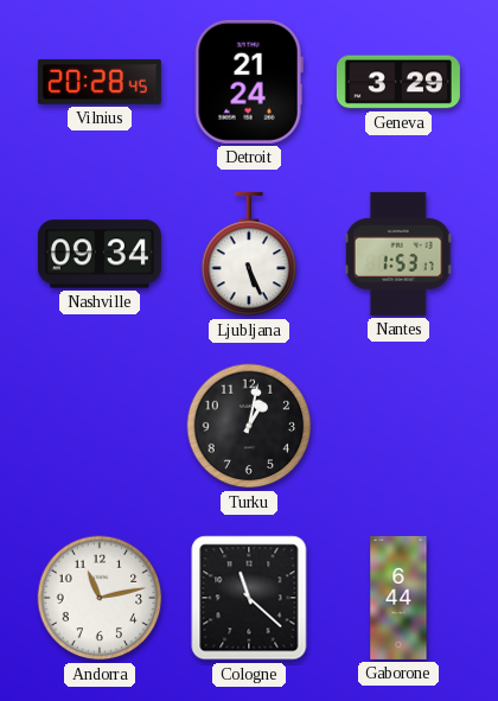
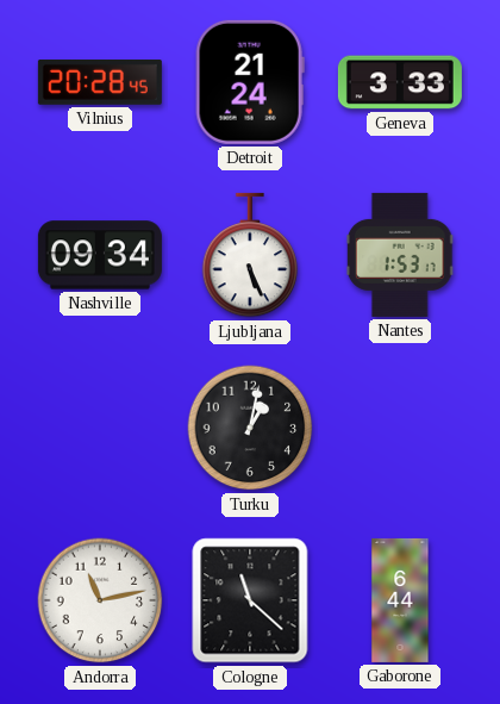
Geneva: 3:29 -> 3:33 (400, 82)
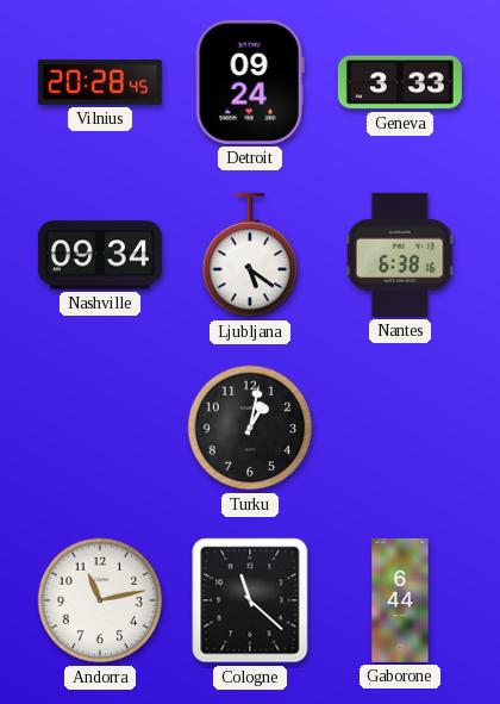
Detroit: 21:24 -> 09:24 (250, 82)
Ljubljana: 5:26 -> 5:21 (250, 255)
Nantes: 1:53 -> 6:38 (401, 255)
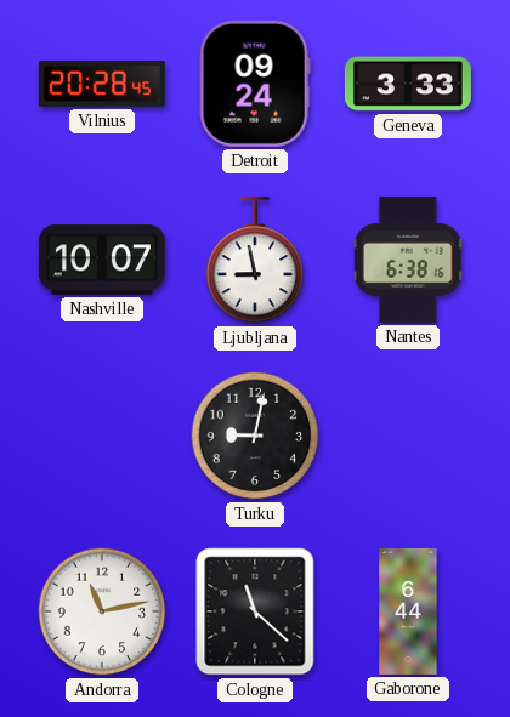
Nashville: 09:34 -> 10:07 (102, 260)
Ljubljana: 5:21 -> 8:58 (255, 260)
Turku: 1:02 -> 9:02 (255, 436)
